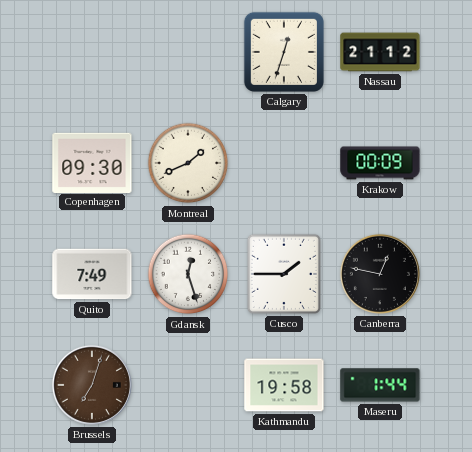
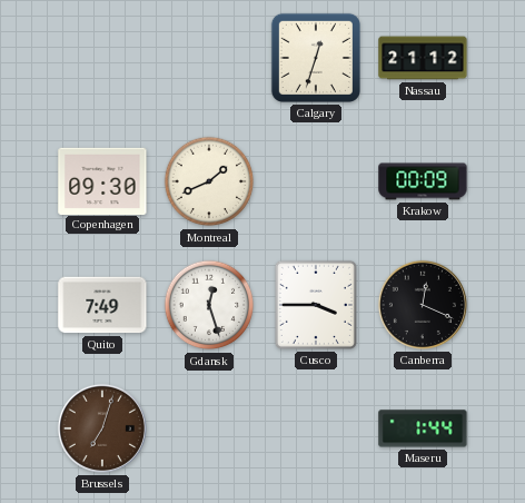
Cusco: 1:45 -> 3:45 (316, 305)
Canberra: 12:47 -> 12:19 (423, 305)
Kathmandu: 19:58 -> none (284, 385)
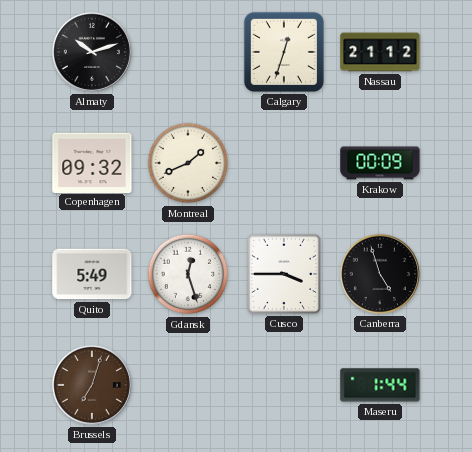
Almaty: none -> 10:12 (92, 52)
Copenhagen: 09:30 -> 09:32 (92, 162)
Quito: 7:49 -> 5:49 (92, 274)
Canberra: 12:19 -> 4:57 (380, 274)
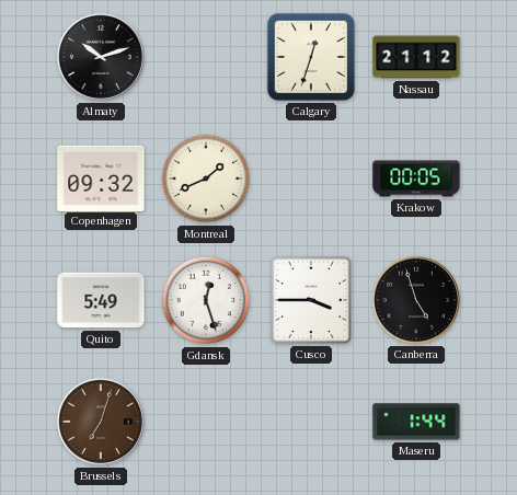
Krakow: 00:09 -> 00:05 (416, 179)
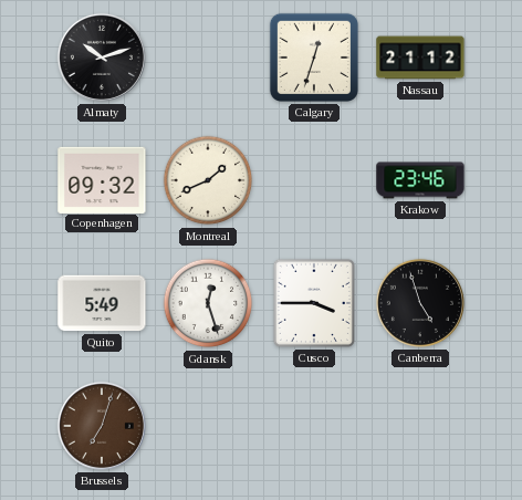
Krakow: 00:05 -> 23:46 (420, 180)
Maseru: 1:44 -> none (416, 422)
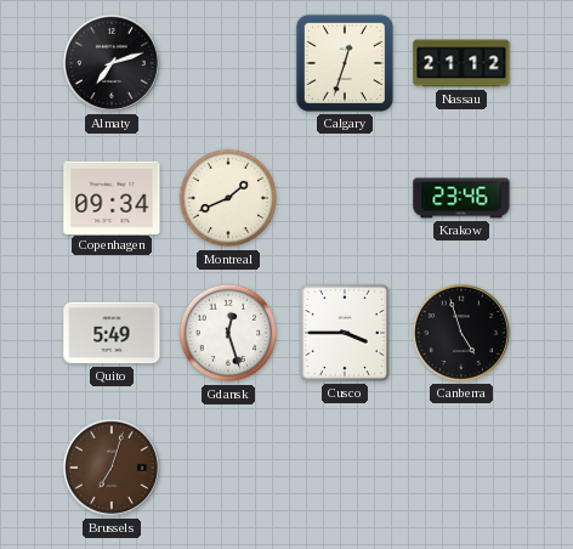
Almaty: 10:12 -> 7:12 (112, 63)
Copenhagen: 09:32 -> 09:34 (112, 197)
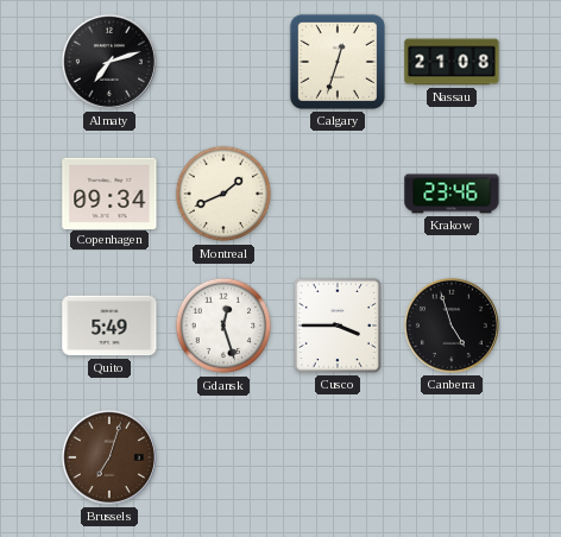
Nassau: 21:12 -> 21:08 (452, 62)
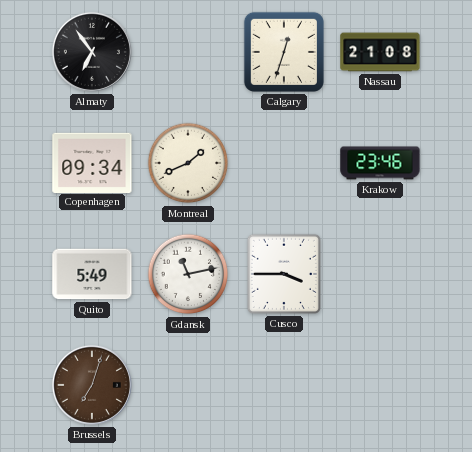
Almaty: 7:12 -> 6:54 (92, 52)
Gdansk: 12:27 -> 11:13 (188, 274)
Canberra: 4:57 -> none (452, 326)
